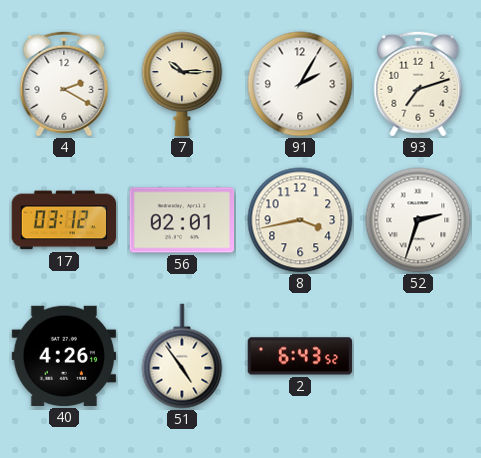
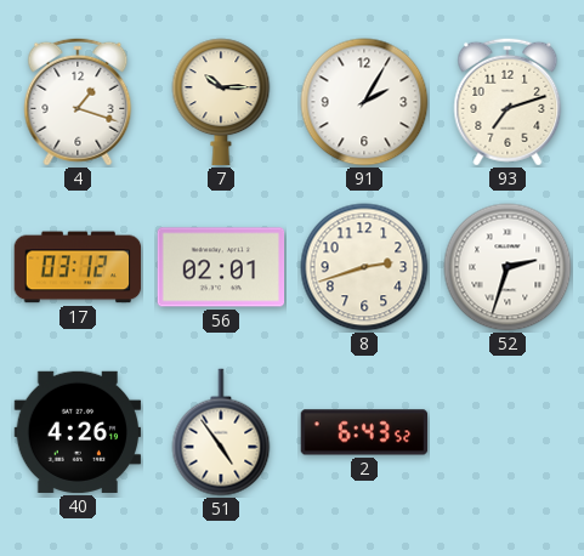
4: 2:20 -> 1:18 (78, 102)
8: 3:43 -> 2:42 (364, 267)
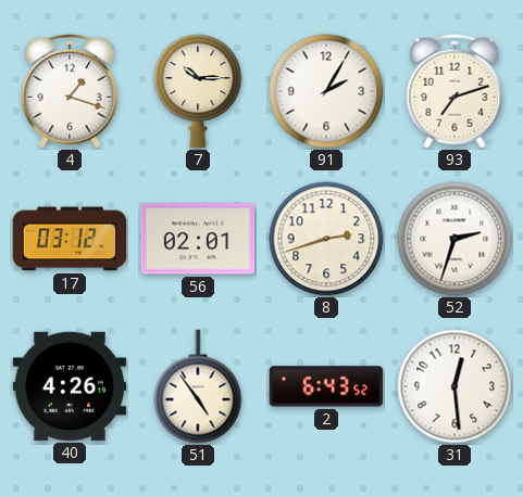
31: none -> 12:29 (454, 386)
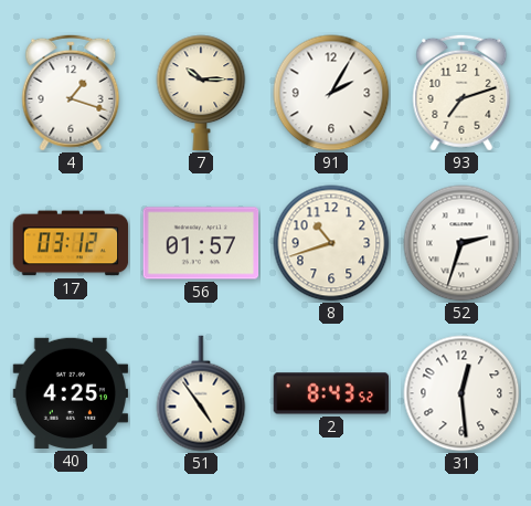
56: 02:01 -> 01:57 (201, 243)
8: 2:42 -> 10:42 (331, 243)
40: 4:26 -> 4:25 (71, 393)
2: 6:43 -> 8:43 (331, 393)
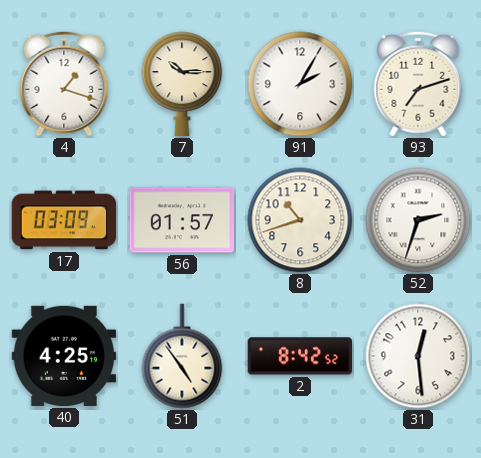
17: 03:12 -> 03:09 (64, 220)
2: 8:43 -> 8:42 (300, 356)
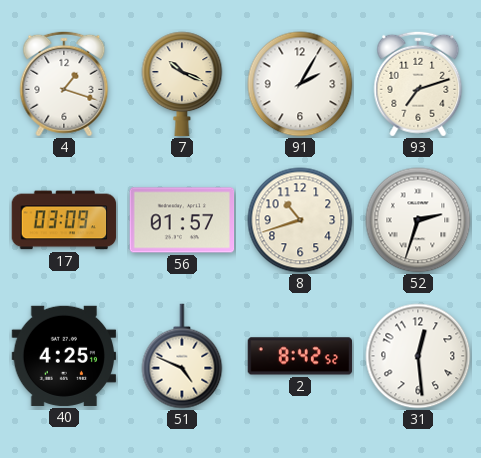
7: 10:15 -> 10:19 (182, 84)
51: 4:54 -> 4:49 (182, 356)
